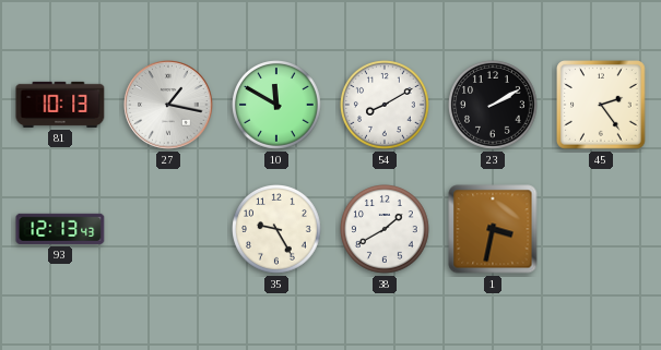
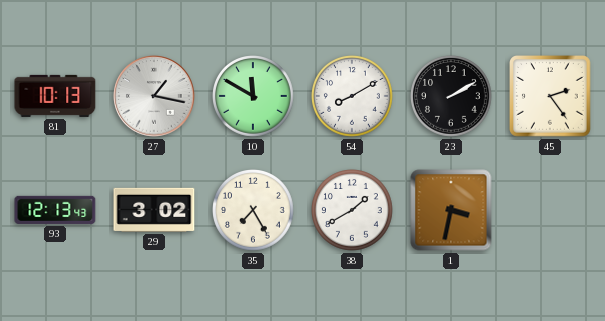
29: none -> 3:02 (154, 210)
35: 9:25 -> 7:25 (254, 211)
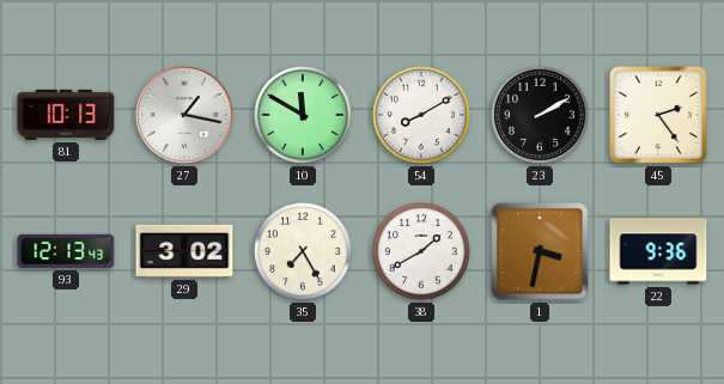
22: none -> 9:36 (658, 251)
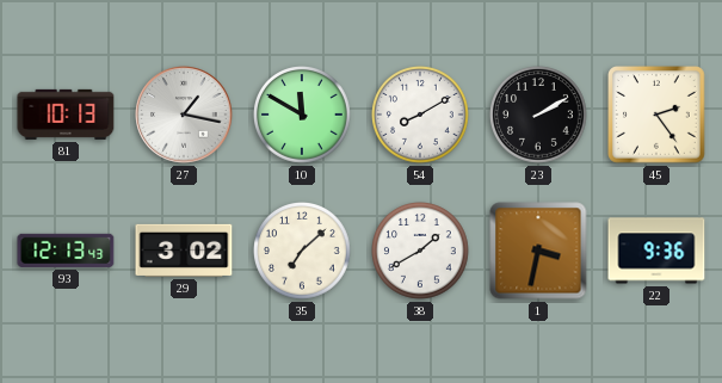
35: 7:25 -> 7:08 (303, 252)
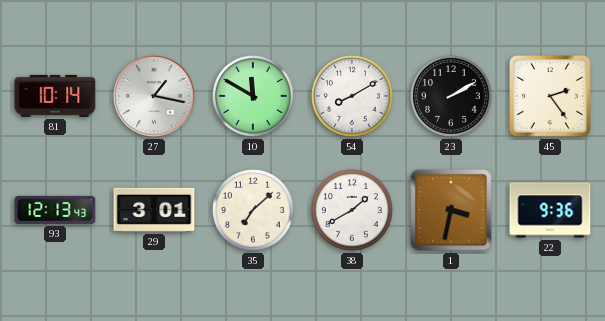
81: 10:13 -> 10:14 (55, 96)
29: 3:02 -> 3:01 (154, 210)
